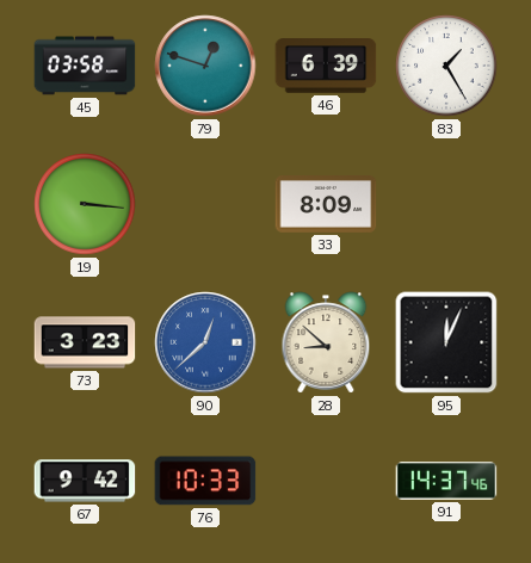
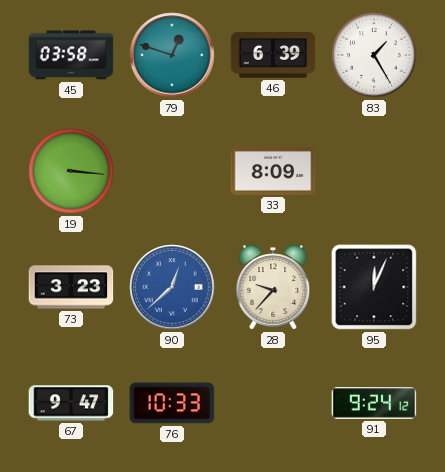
28: 8:52 -> 9:37 (273, 287)
67: 9:42 -> 9:47 (71, 403)
91: 14:37 -> 9:24 (374, 403)
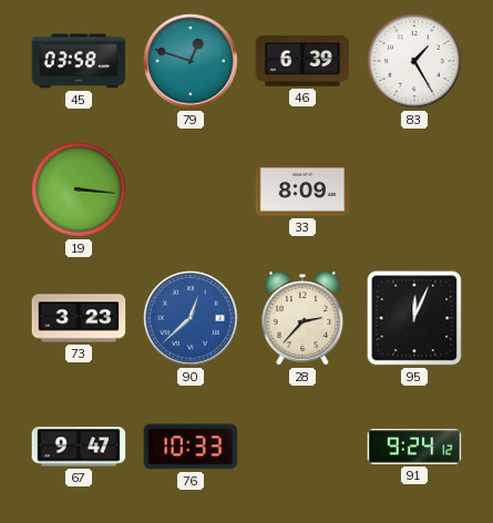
28: 9:37 -> 2:37 (302, 318)
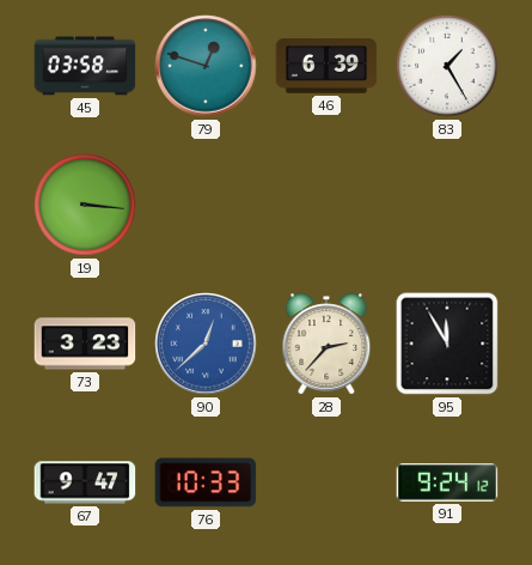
33: 8:09 -> none (302, 191)
95: 12:04 -> 11:55 (447, 344)
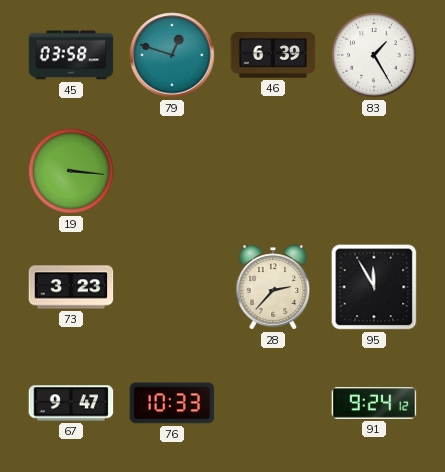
90: 12:38 -> none (206, 344)
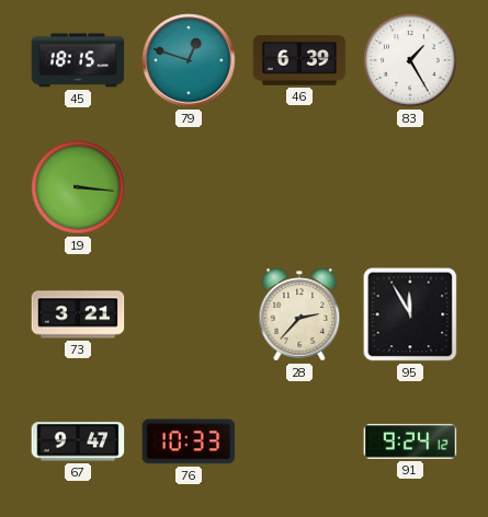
45: 03:58 -> 18:15 (78, 60)
73: 3:23 -> 3:21 (78, 314)
